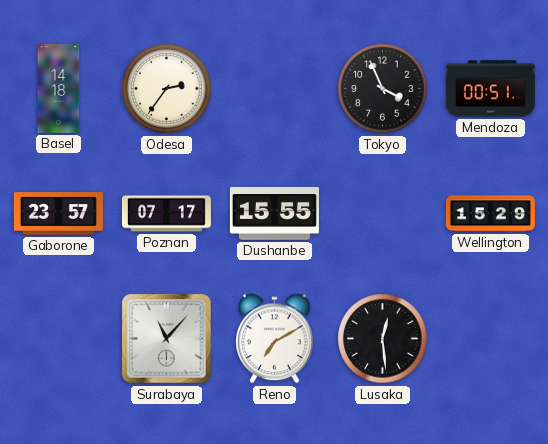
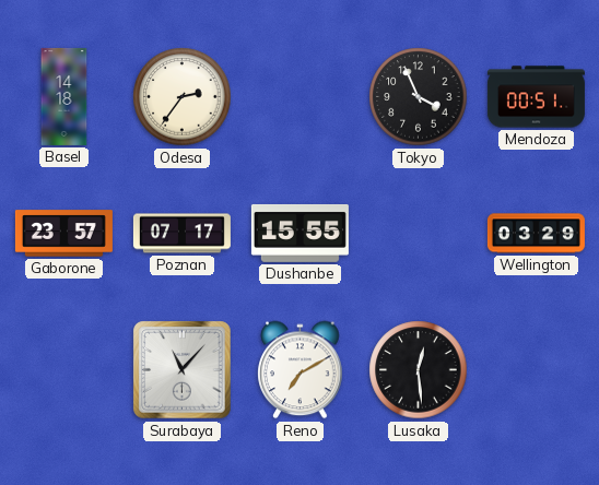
Wellington: 15:29 -> 03:29 (536, 234)
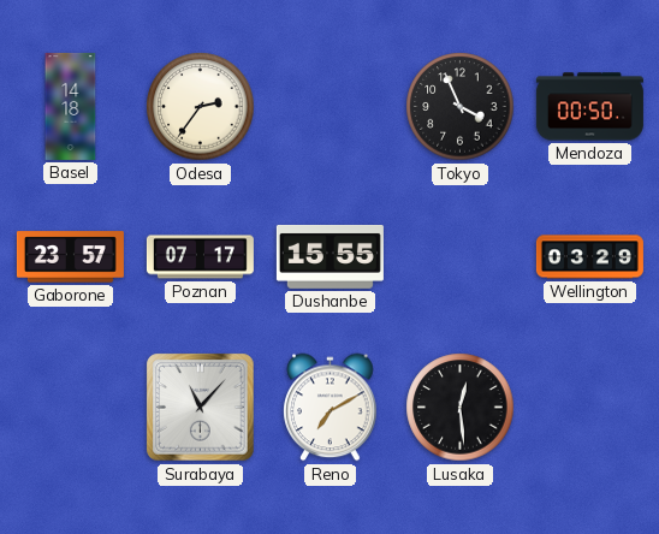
Mendoza: 00:51 -> 00:50 (589, 107)
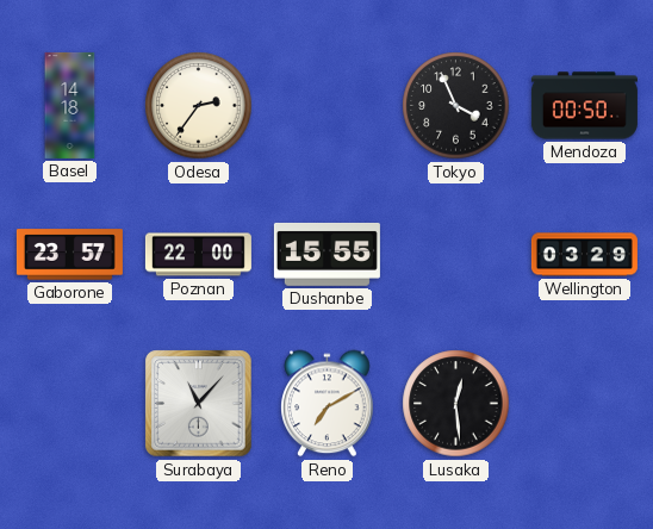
Poznan: 07:17 -> 22:00 (198, 255)
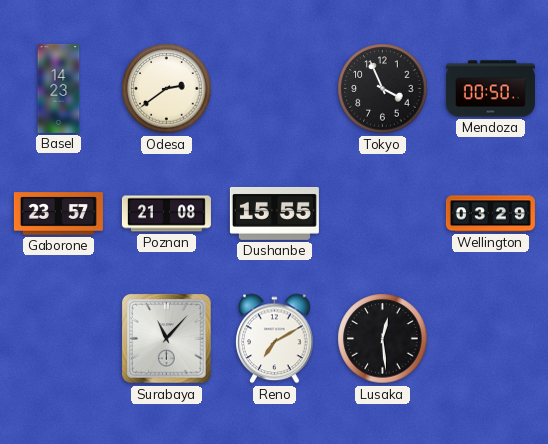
Basel: 14:18 -> 14:23 (59, 88)
Odesa: 2:36 -> 2:39 (167, 89)
Poznan: 22:00 -> 21:08 (166, 214)
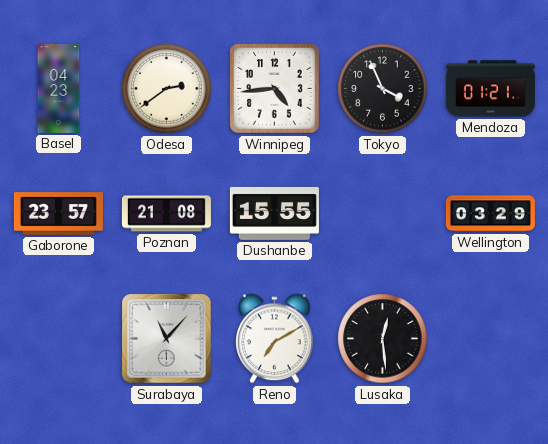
Basel: 14:23 -> 04:23 (59, 88)
Winnipeg: none -> 4:44 (275, 89)
Mendoza: 00:50 -> 01:21 (490, 89)
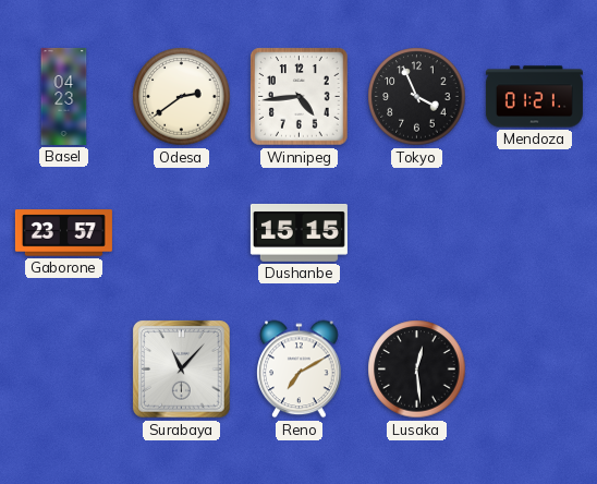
Poznan: 21:08 -> none (166, 214)
Dushanbe: 15:55 -> 15:15 (298, 232)
Wellington: 03:29 -> none (490, 214)
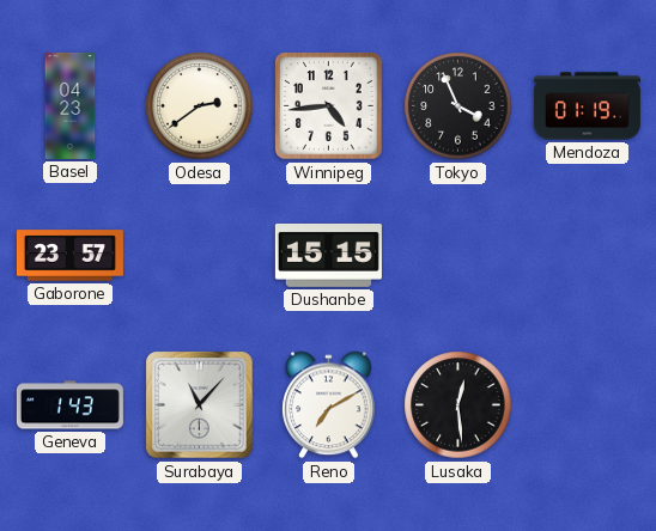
Mendoza: 01:21 -> 01:19 (587, 106)
Geneva: none -> 1:43 (69, 405)
